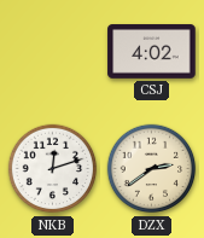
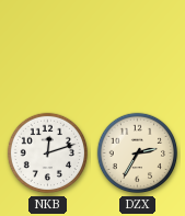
CSJ: 4:02 -> none (152, 52)
DZX: 2:39 -> 2:35 (138, 154)
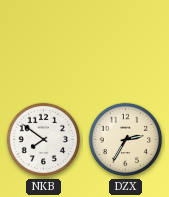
NKB: 12:12 -> 7:51 (44, 140)
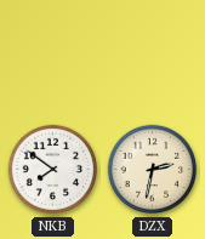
DZX: 2:35 -> 2:32 (153, 170)
